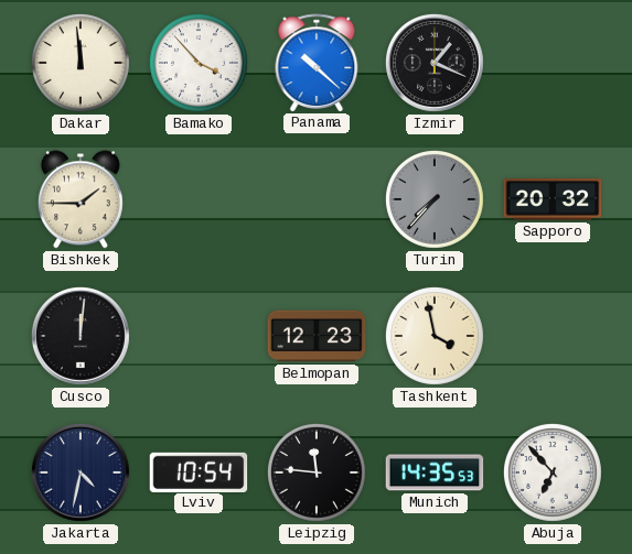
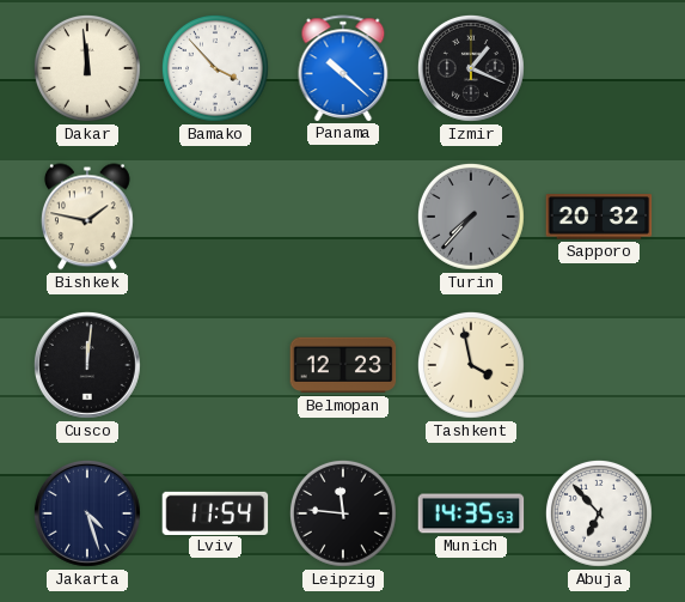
Bishkek: 1:45 -> 1:47 (87, 217)
Jakarta: 4:32 -> 4:27 (87, 513)
Lviv: 10:54 -> 11:54 (215, 512)
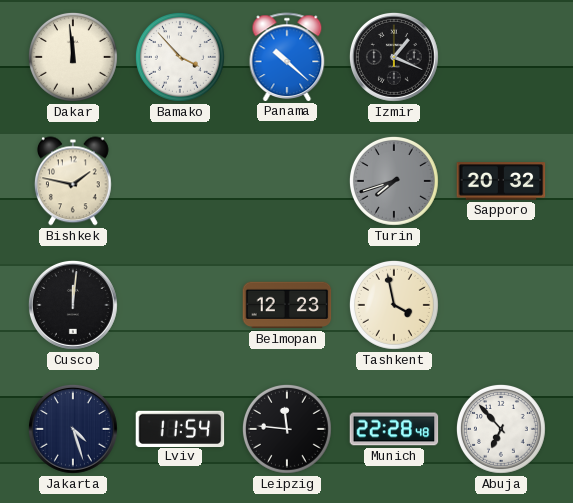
Turin: 7:37 -> 7:42 (394, 181)
Munich: 14:35 -> 22:28 (394, 429)
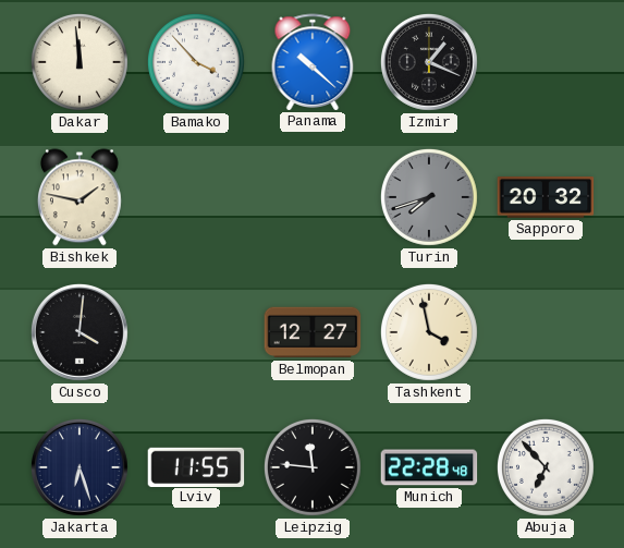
Cusco: 12:01 -> 4:01 (79, 332)
Belmopan: 12:23 -> 12:27 (313, 332)
Jakarta: 4:27 -> 6:27 (79, 467)
Lviv: 11:54 -> 11:55 (196, 466)
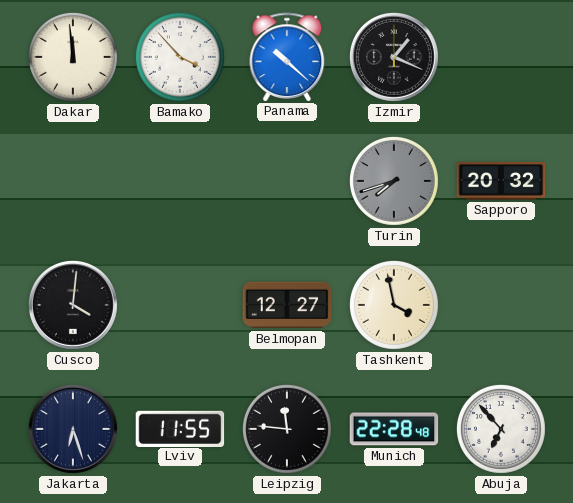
Bishkek: 1:47 -> none (79, 197)
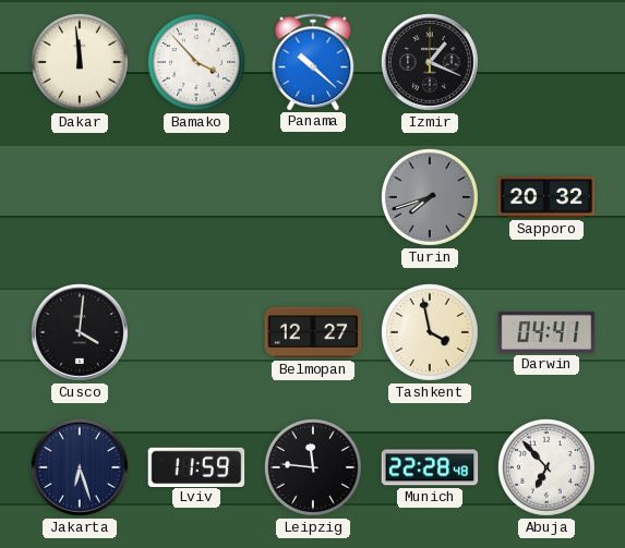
Darwin: none -> 04:41 (546, 332)
Lviv: 11:55 -> 11:59 (196, 466)
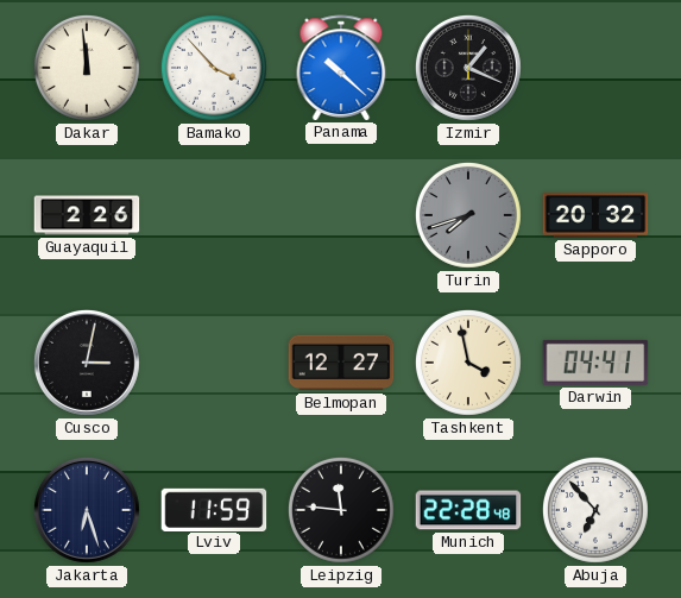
Guayaquil: none -> 2:26 (87, 215)
Cusco: 4:01 -> 3:02 (87, 363)
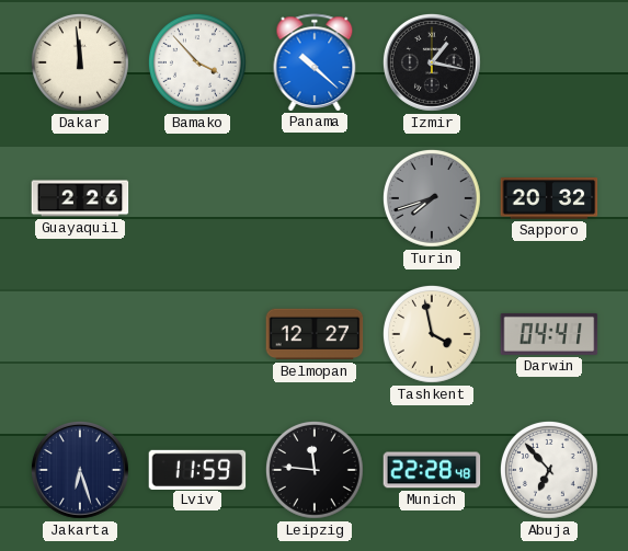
Izmir: 1:19 -> 1:17 (432, 62)
Cusco: 3:02 -> none (87, 363)
